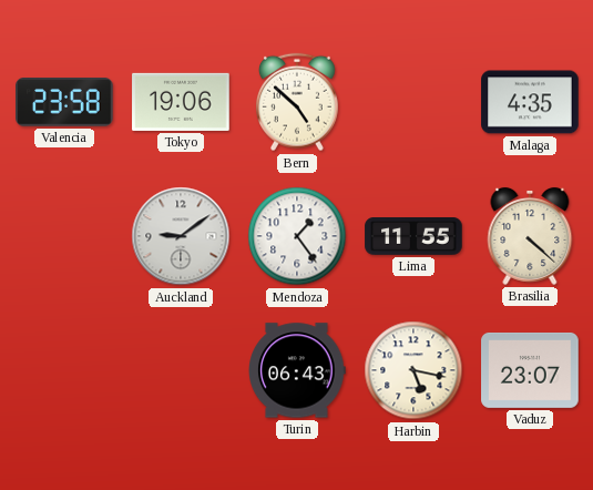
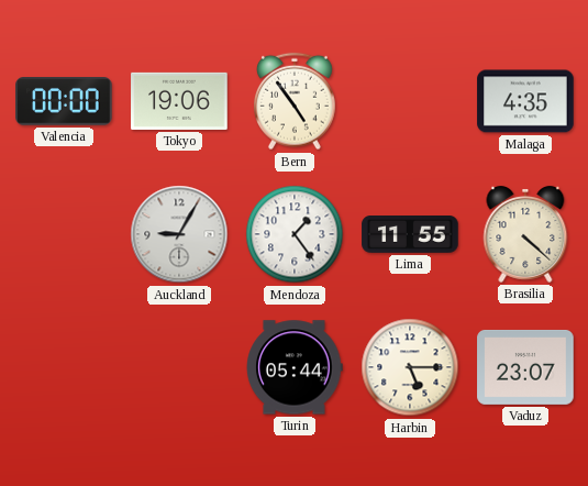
Valencia: 23:58 -> 00:00 (64, 102)
Bern: 4:52 -> 4:54 (296, 101)
Auckland: 9:09 -> 9:05 (179, 234)
Turin: 06:43 -> 05:44 (296, 367)
Harbin: 5:17 -> 5:15 (410, 367)
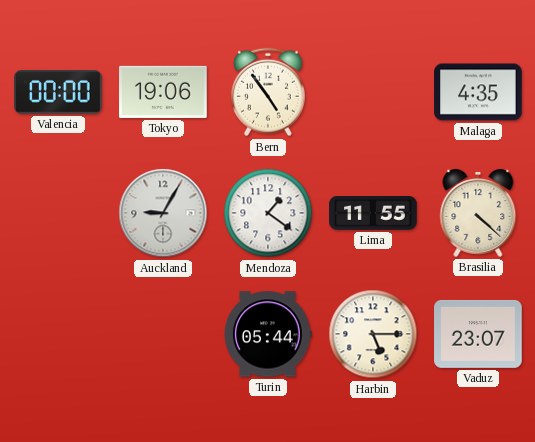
Mendoza: 1:24 -> 1:21 (268, 213)
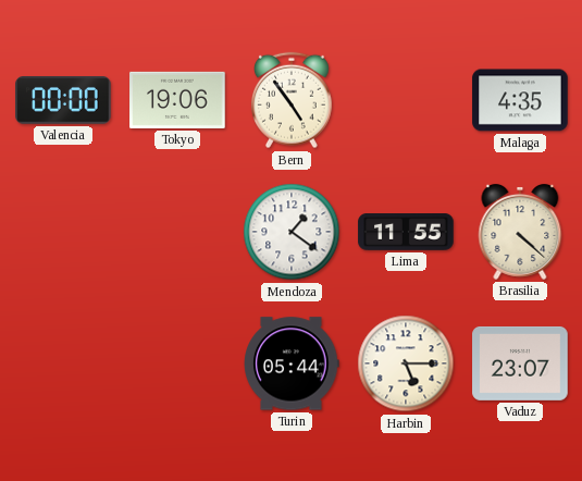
Auckland: 9:05 -> none (163, 213)
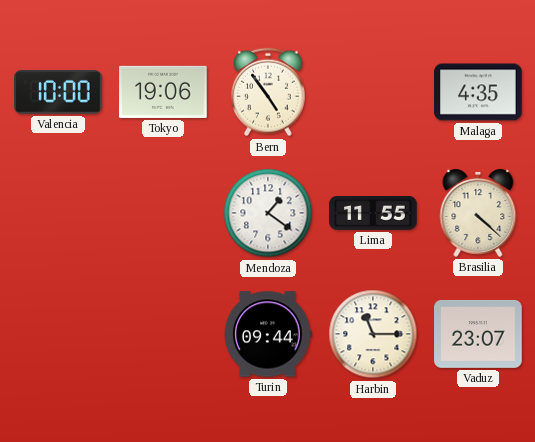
Valencia: 00:00 -> 10:00 (58, 93)
Turin: 05:44 -> 09:44 (269, 334)
Harbin: 5:15 -> 11:15 (373, 334)
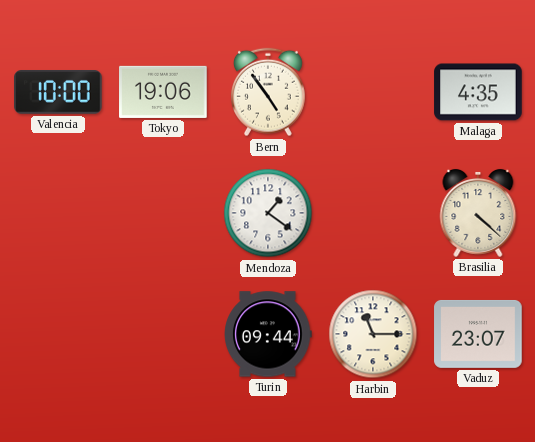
Lima: 11:55 -> none (373, 214)
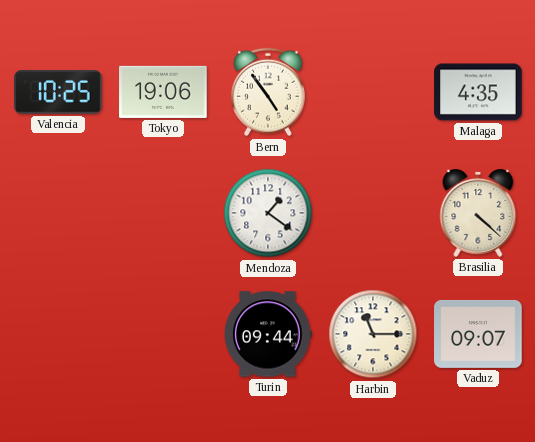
Valencia: 10:00 -> 10:25 (58, 93)
Vaduz: 23:07 -> 09:07 (478, 334)
